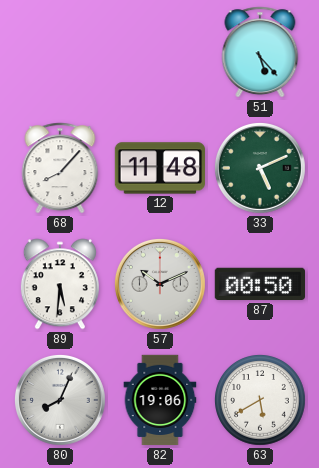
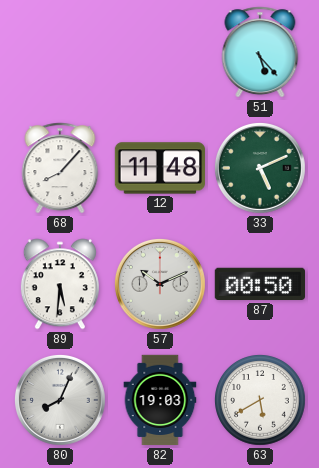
82: 19:06 -> 19:03 (160, 400)
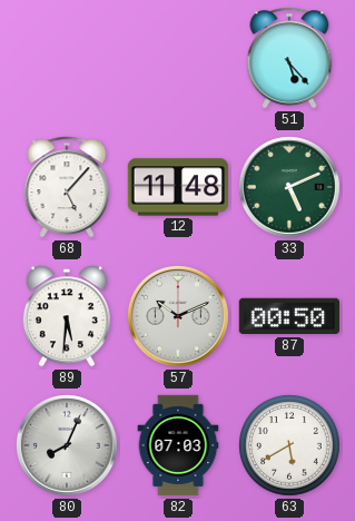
68: 8:07 -> 5:07 (67, 187)
82: 19:03 -> 07:03 (178, 445)
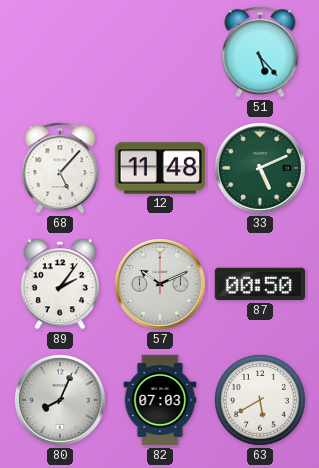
89: 5:31 -> 2:06 (60, 284)
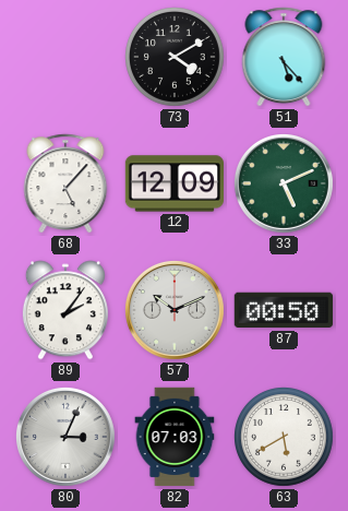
73: none -> 4:10 (176, 58)
12: 11:48 -> 12:09 (173, 183)
80: 8:04 -> 3:04 (65, 437)
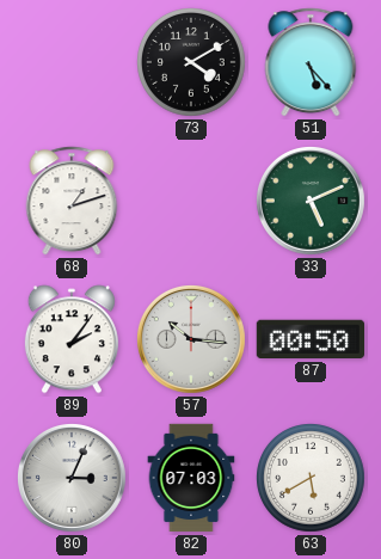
68: 5:07 -> 1:12 (72, 201)
12: 12:09 -> none (173, 183)
57: 10:11 -> 10:16 (191, 339)
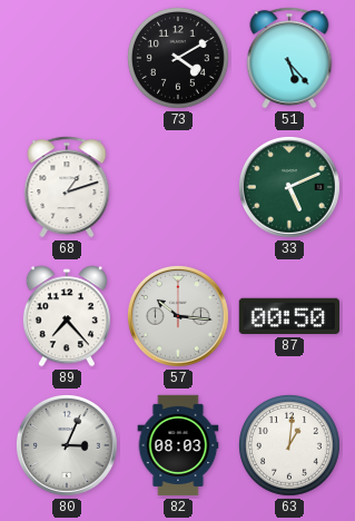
89: 2:06 -> 7:23 (67, 316)
82: 07:03 -> 08:03 (178, 445)
63: 5:40 -> 1:01 (290, 446)
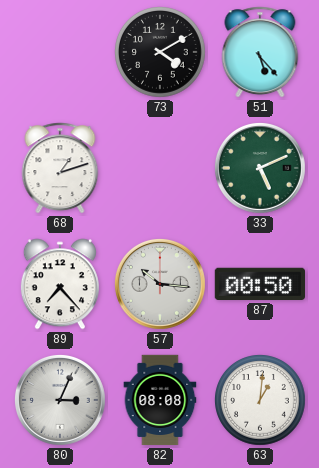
82: 08:03 -> 08:08 (160, 400)
